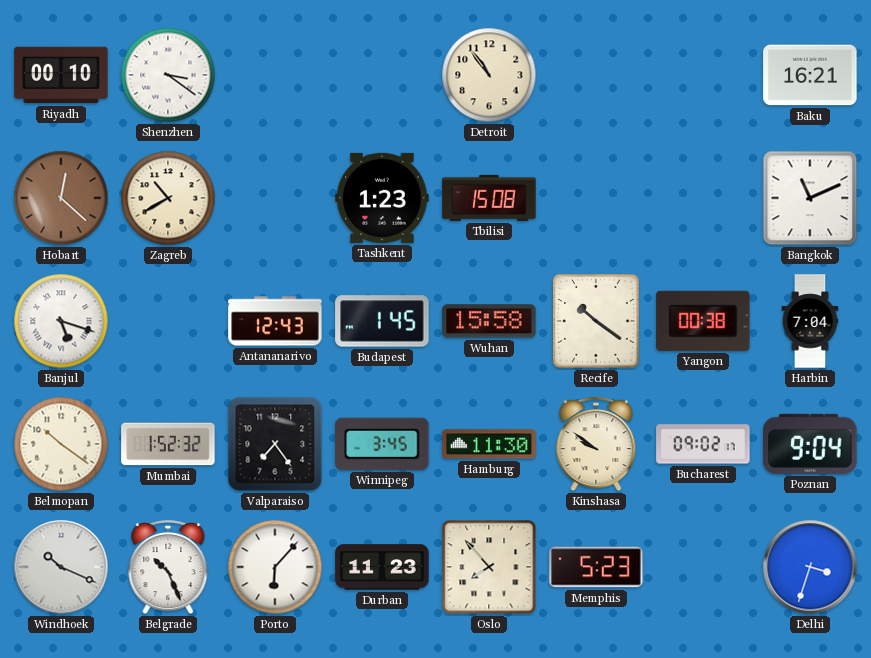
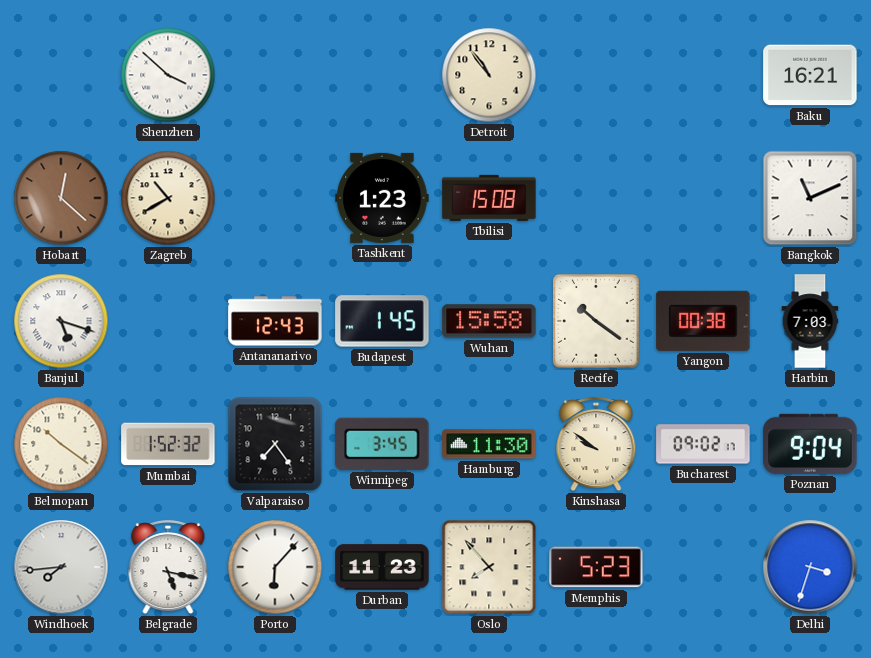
Riyadh: 00:10 -> none (61, 75)
Shenzhen: 3:21 -> 3:52 (168, 75)
Harbin: 7:04 -> 7:03 (810, 321)
Windhoek: 10:19 -> 7:44 (61, 567)
Belgrade: 10:26 -> 5:17 (168, 568)
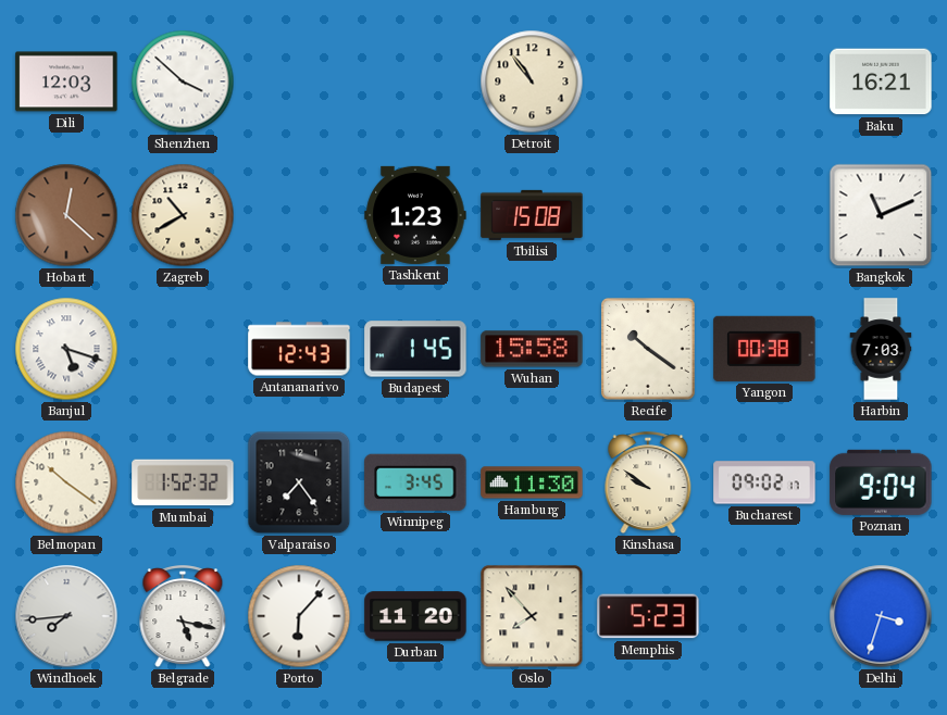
Dili: none -> 12:03 (66, 81)
Durban: 11:23 -> 11:20 (415, 616)
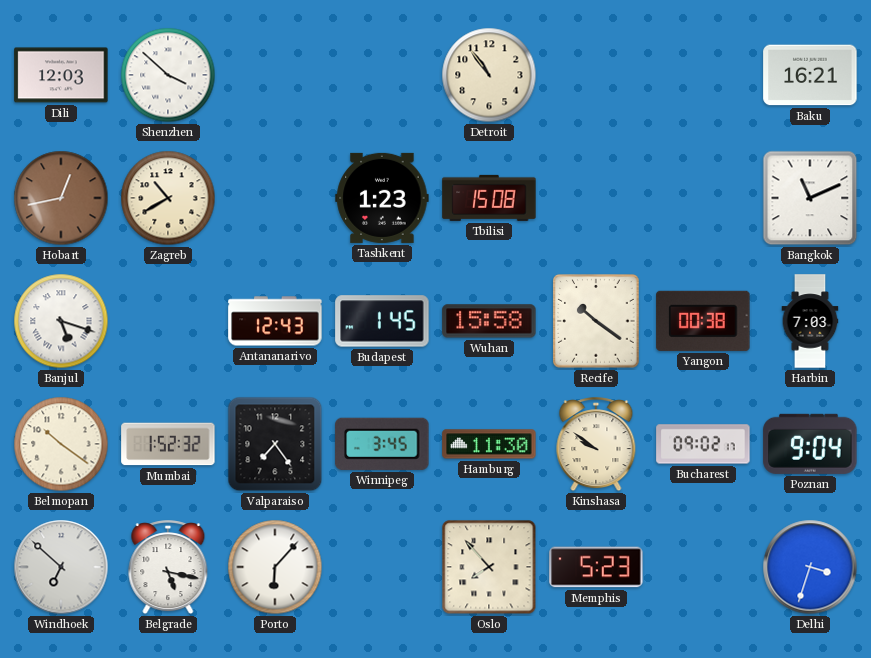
Hobart: 12:22 -> 12:43 (61, 198)
Windhoek: 7:44 -> 6:52 (61, 567)
Durban: 11:20 -> none (415, 616)
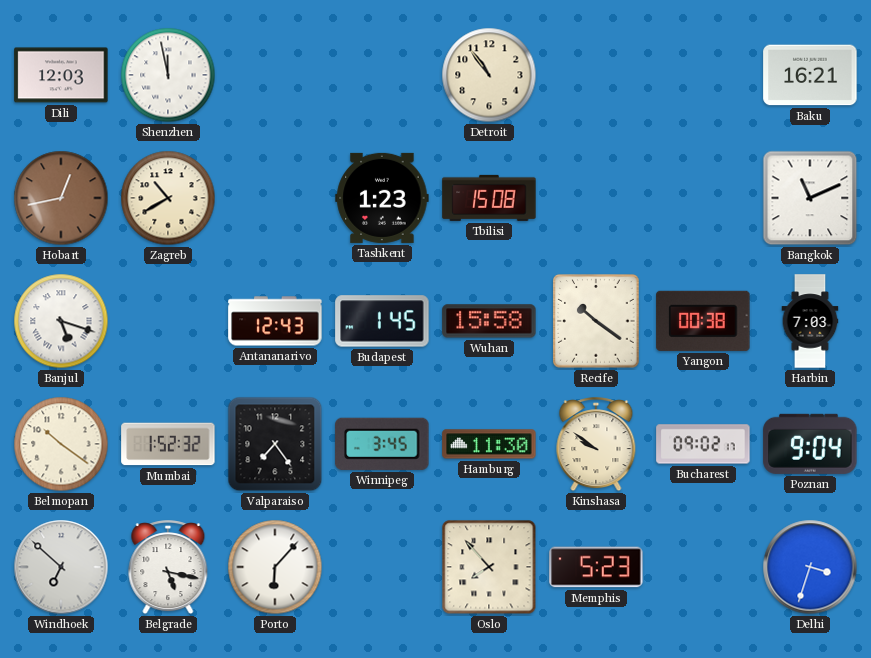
Shenzhen: 3:52 -> 11:58 (168, 75)
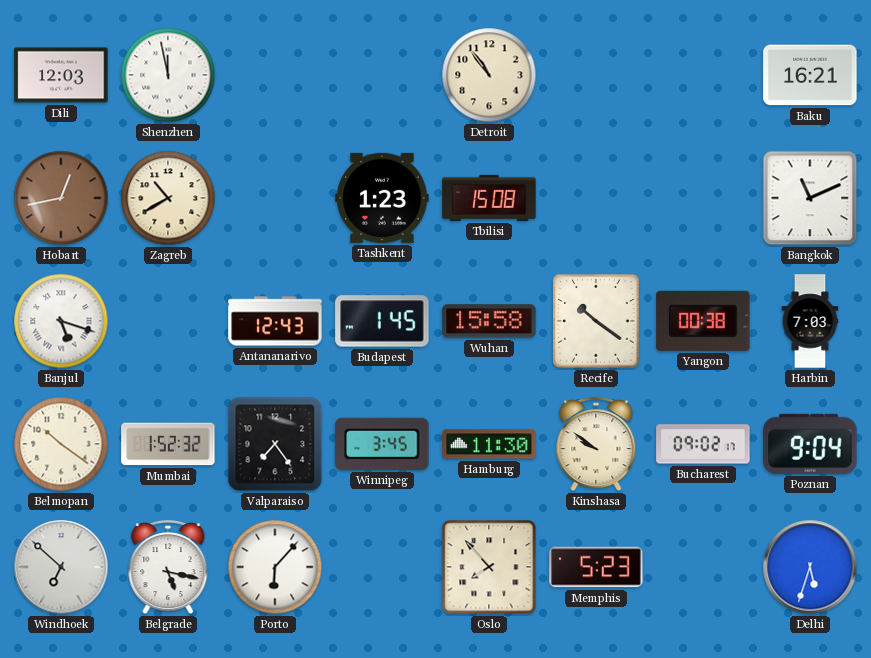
Delhi: 3:33 -> 5:33 (810, 567)
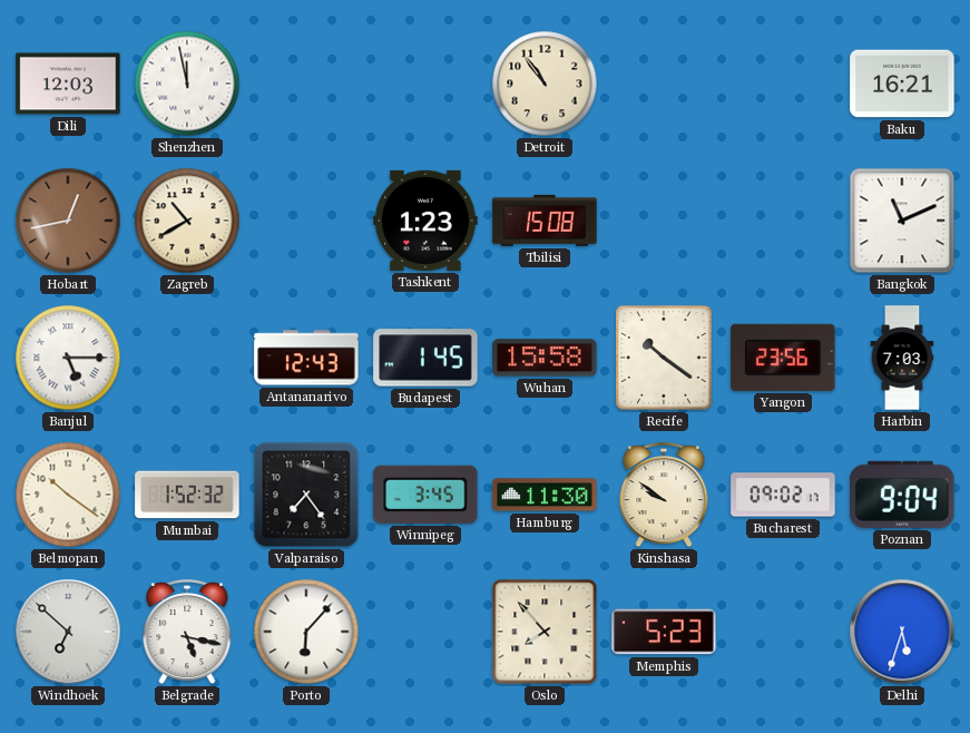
Banjul: 5:18 -> 5:15 (68, 358)
Yangon: 00:38 -> 23:56 (783, 358)
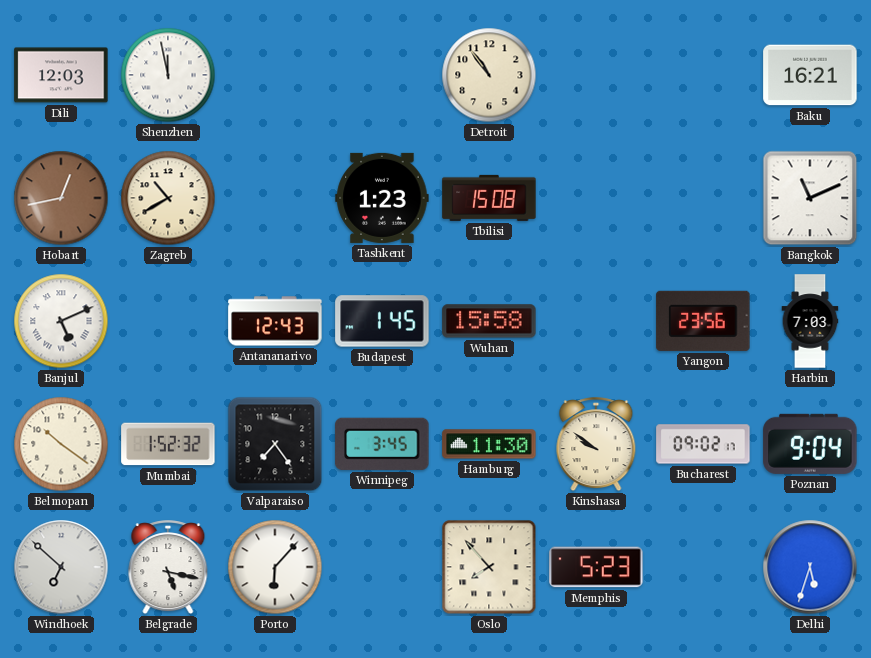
Banjul: 5:15 -> 5:11 (61, 321)
Recife: 10:21 -> none (664, 358)
